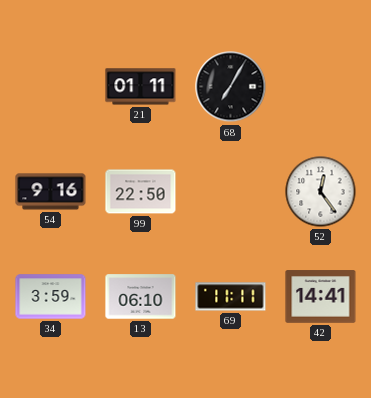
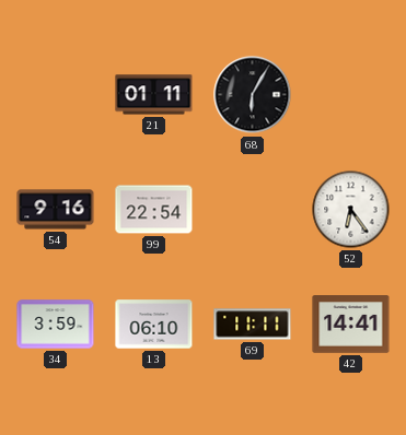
68: 7:05 -> 6:05 (253, 95)
99: 22:50 -> 22:54 (154, 210)
52: 12:24 -> 6:24 (351, 210)
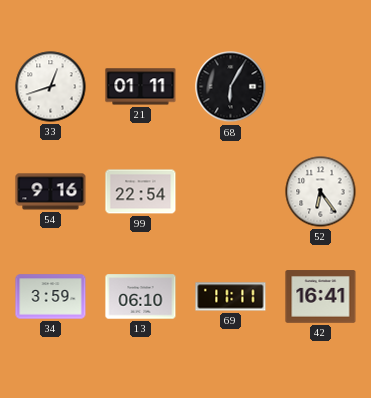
33: none -> 12:42 (51, 87)
42: 14:41 -> 16:41 (321, 297)
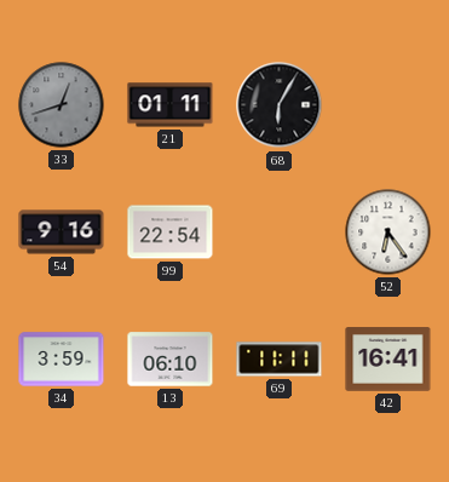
33 dial: white -> grey (62, 105)
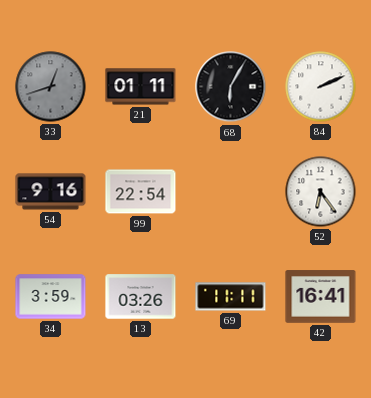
84: none -> 2:11 (321, 87)
13: 06:10 -> 03:26 (141, 297)
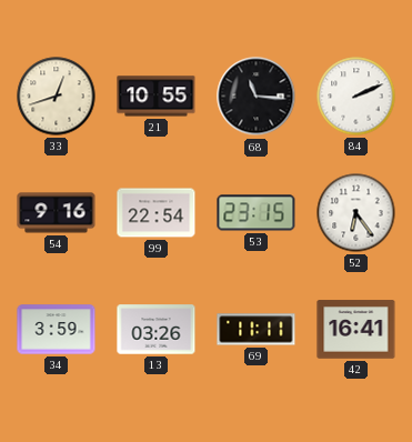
33 dial: grey -> cream (57, 97)
21: 01:11 -> 10:55 (157, 97)
68: 6:05 -> 11:16 (257, 97)
53: none -> 23:15 (257, 213)
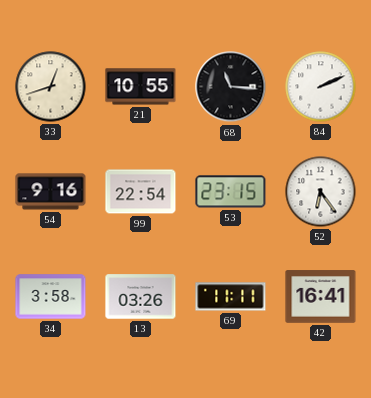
34: 3:59 -> 3:58 (51, 297)
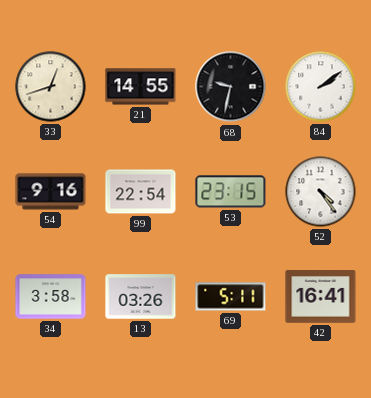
21: 10:55 -> 14:55 (141, 87)
68: 11:16 -> 9:32 (231, 87)
84: 2:11 -> 2:09 (321, 87)
52: 6:24 -> 4:24 (321, 192)
69: 11:11 -> 5:11 (231, 297)
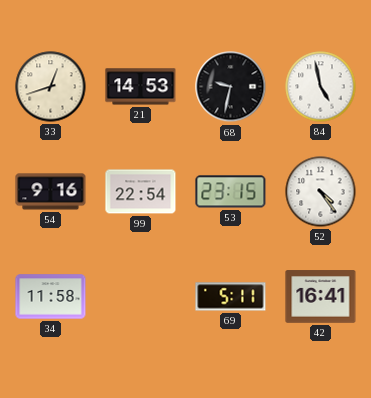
21: 14:55 -> 14:53 (141, 87)
84: 2:09 -> 4:58 (321, 87)
34: 3:58 -> 11:58 (51, 297)
13: 03:26 -> none (141, 297)
